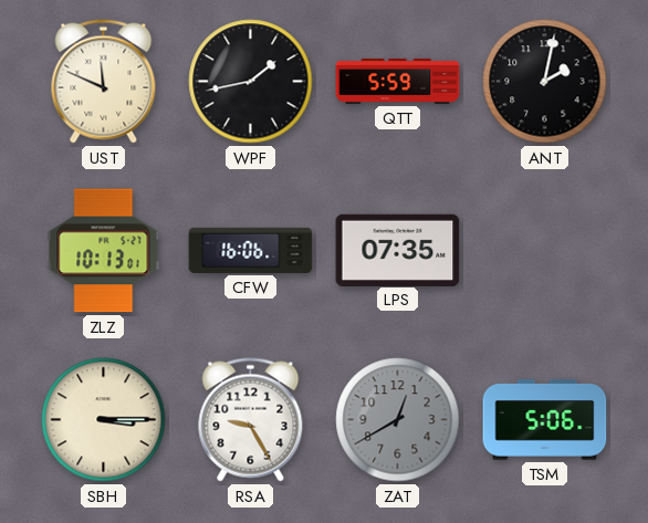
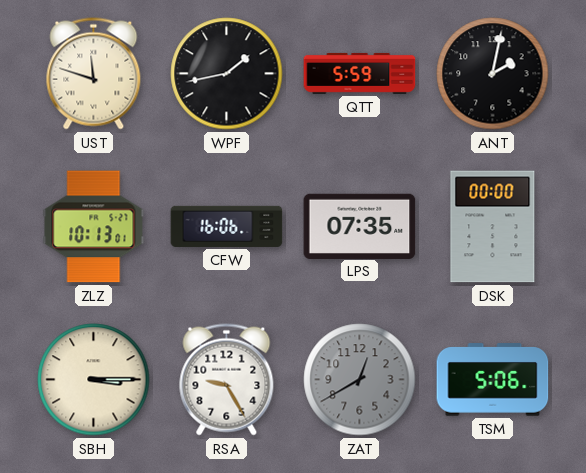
UST: 11:49 -> 11:48 (94, 74)
DSK: none -> 00:00 (493, 227)
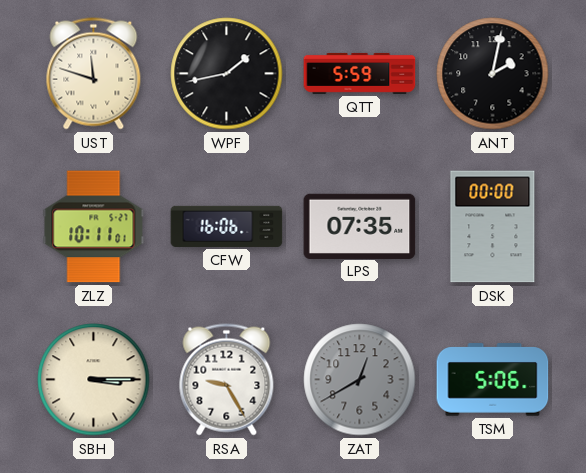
ZLZ: 10:13 -> 10:11 (94, 227)
